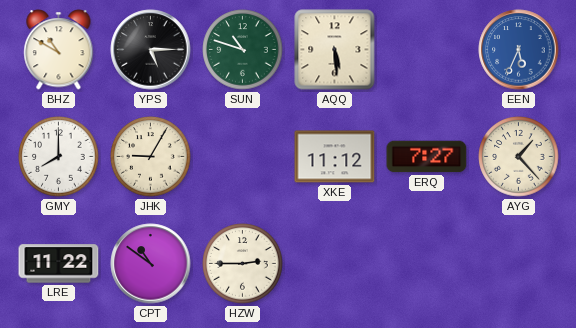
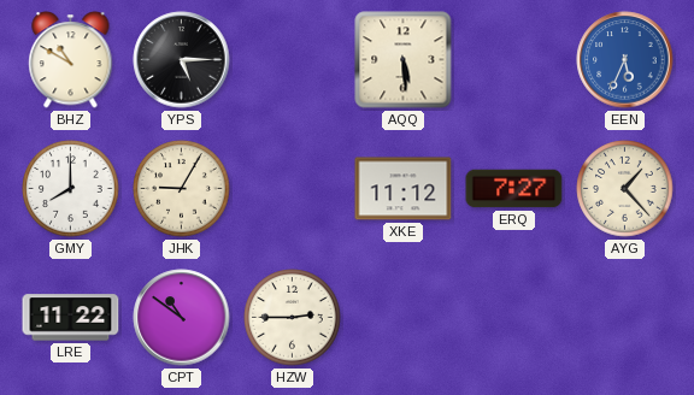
SUN: 10:48 -> none (243, 50)
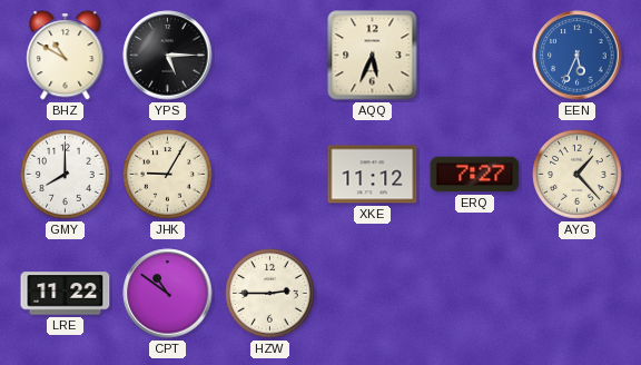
AQQ: 5:29 -> 5:34 (373, 56)
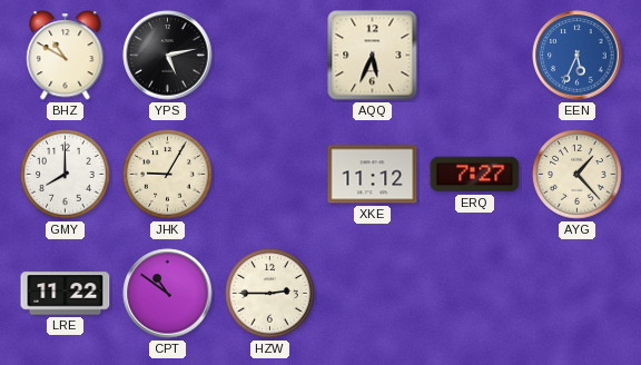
YPS: 5:15 -> 5:13 (168, 56)
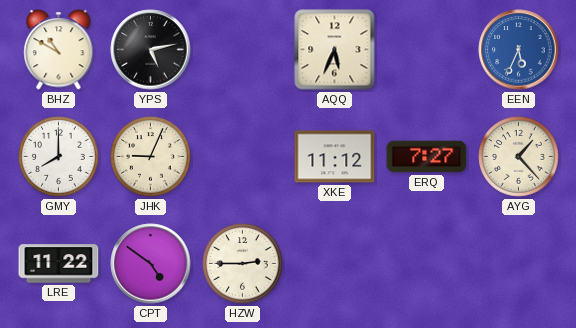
JHK: 9:05 -> 9:04 (151, 157)
CPT: 10:51 -> 4:51 (151, 264)
